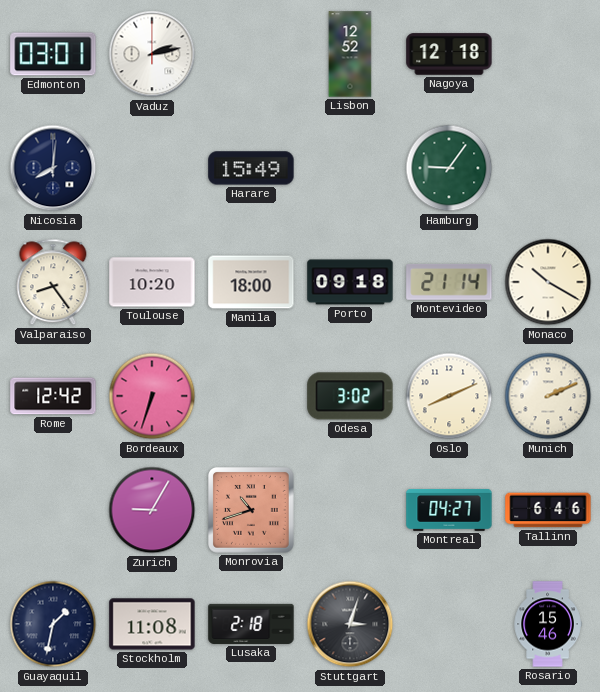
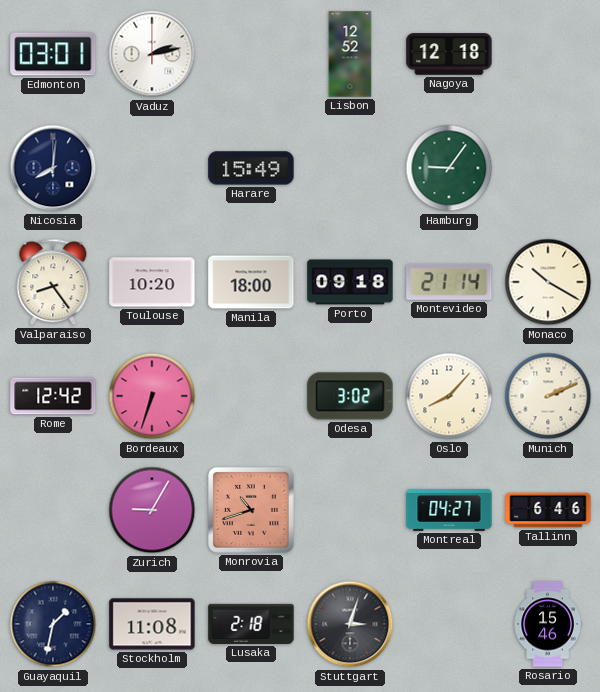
Oslo: 8:11 -> 8:07 (449, 396)
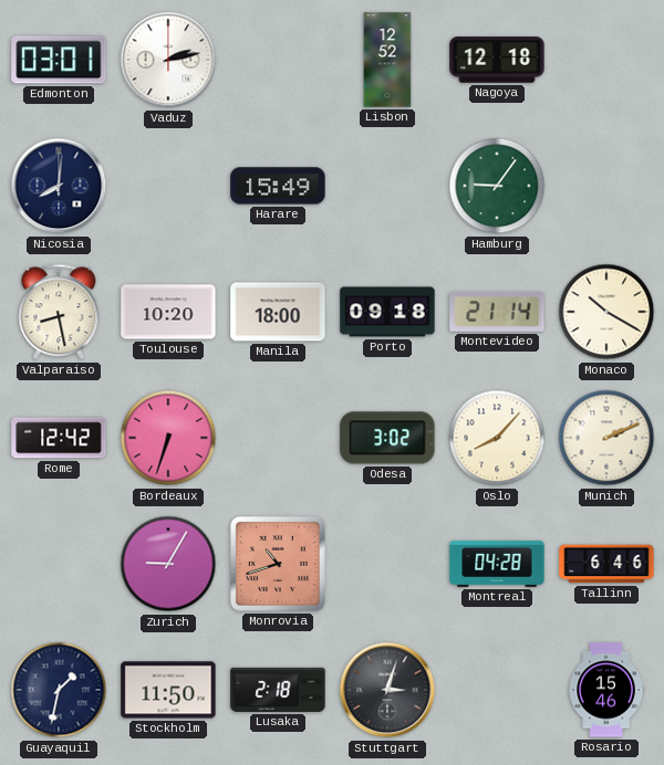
Valparaiso: 8:24 -> 8:28 (59, 312)
Montreal: 04:27 -> 04:28 (497, 564)
Stockholm: 11:08 -> 11:50 (168, 690)
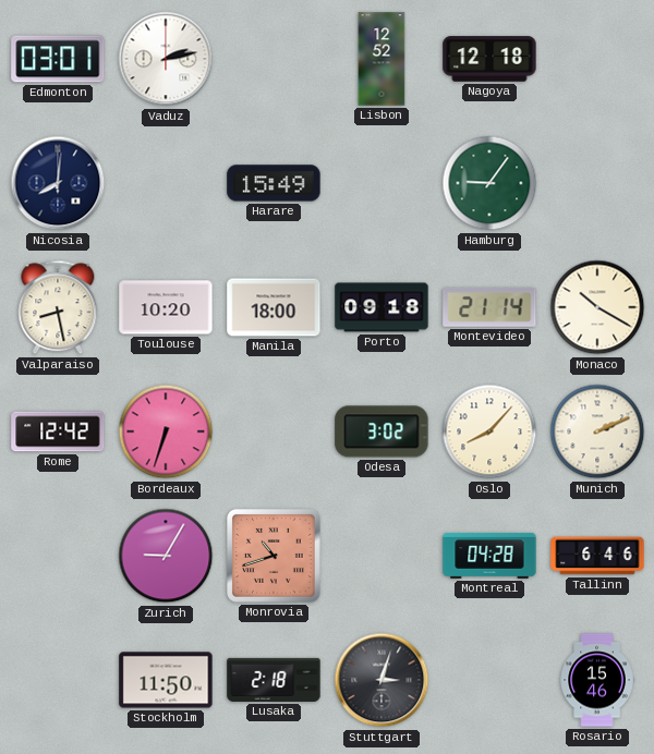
Guayaquil: 1:32 -> none (59, 690)
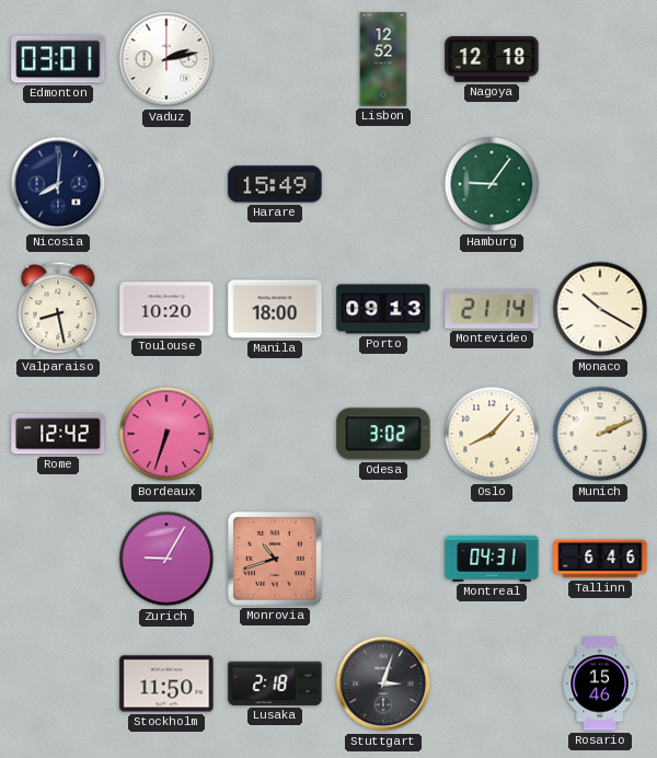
Porto: 09:18 -> 09:13 (383, 309)
Montreal: 04:28 -> 04:31 (492, 559)
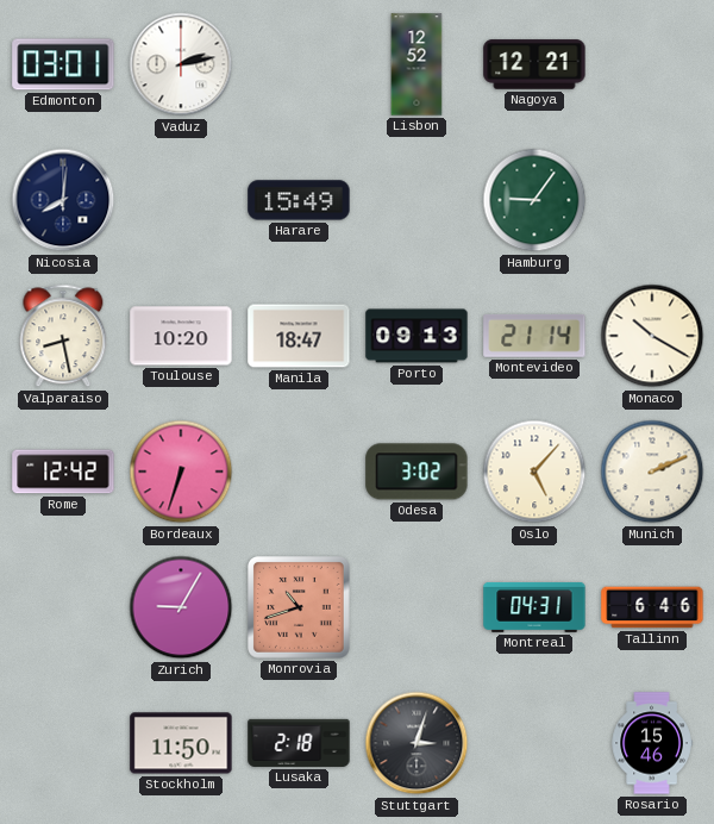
Nagoya: 12:18 -> 12:21 (534, 64)
Manila: 18:00 -> 18:47 (299, 336)
Oslo: 8:07 -> 5:07 (534, 472)
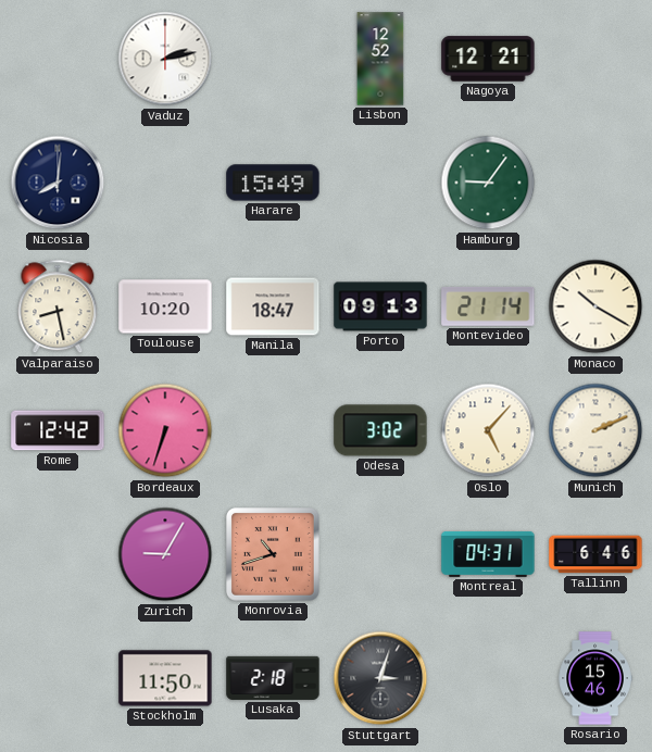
Edmonton: 03:01 -> none (63, 64)
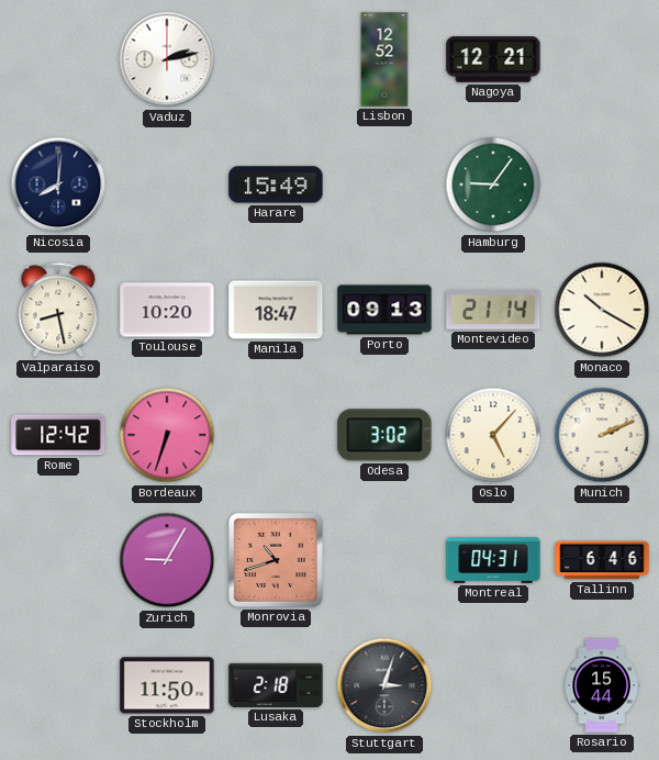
Rosario: 15:46 -> 15:44 (602, 685)
